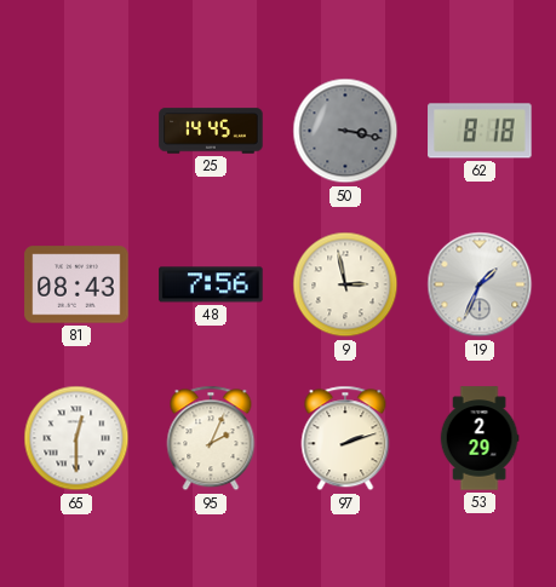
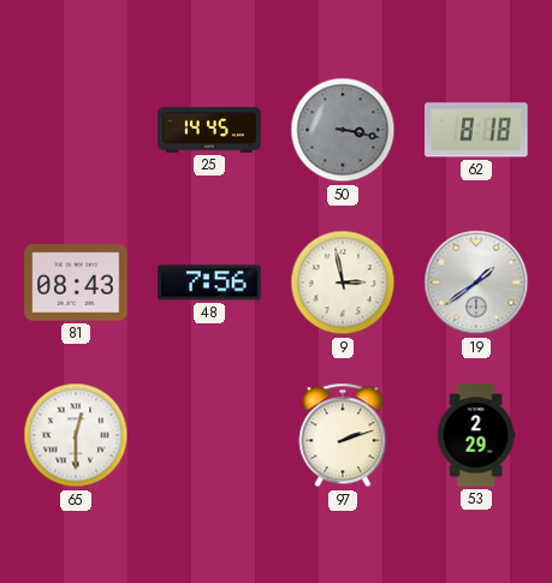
19: 1:34 -> 1:39 (476, 282)
95: 2:04 -> none (211, 438)
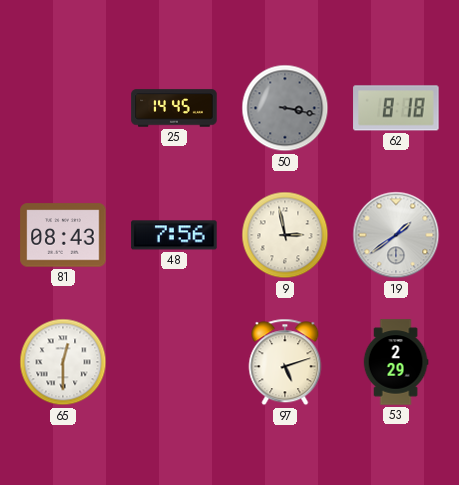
97: 2:12 -> 5:12 (285, 362)
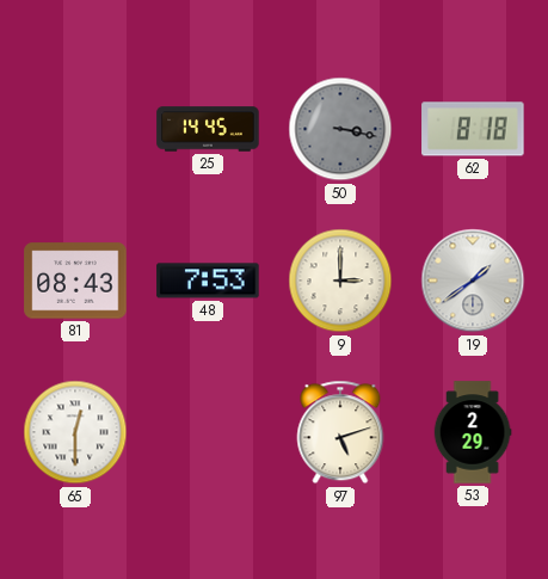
48: 7:56 -> 7:53 (208, 281)
9: 2:58 -> 3:00 (340, 281)
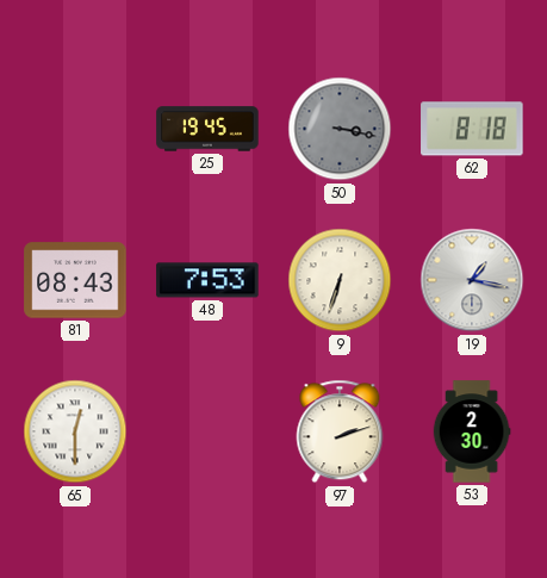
25: 14:45 -> 19:45 (207, 129)
9: 3:00 -> 6:33 (340, 280)
19: 1:39 -> 1:17 (472, 280)
97: 5:12 -> 2:12 (340, 431)
53: 2:29 -> 2:30 (472, 431)
